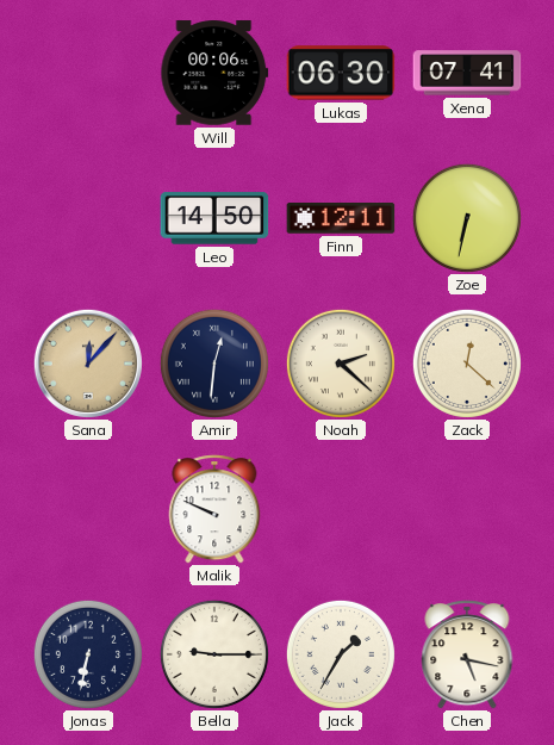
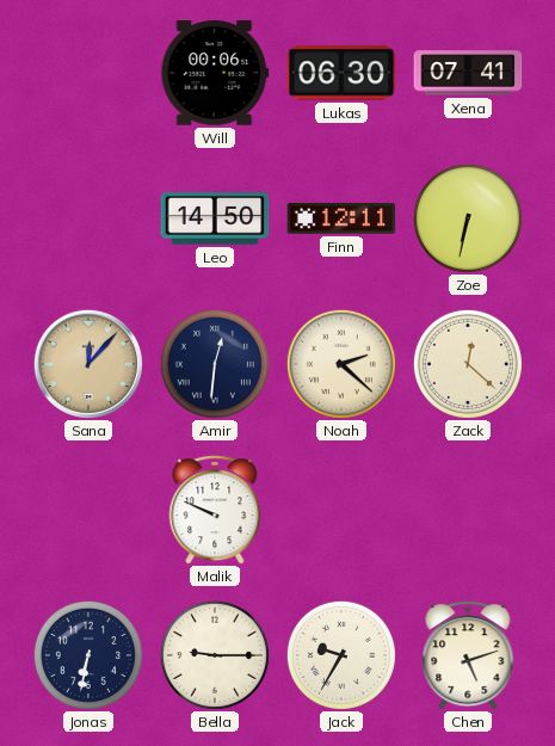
Jack: 1:35 -> 9:35 (341, 655)
Chen: 5:17 -> 5:12 (468, 655)
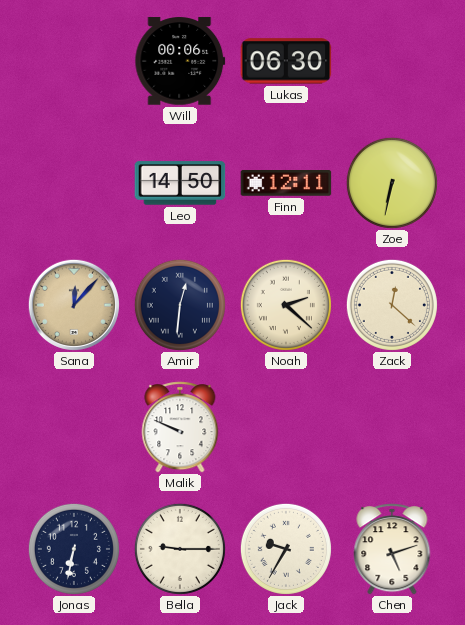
Xena: 07:41 -> none (468, 73)
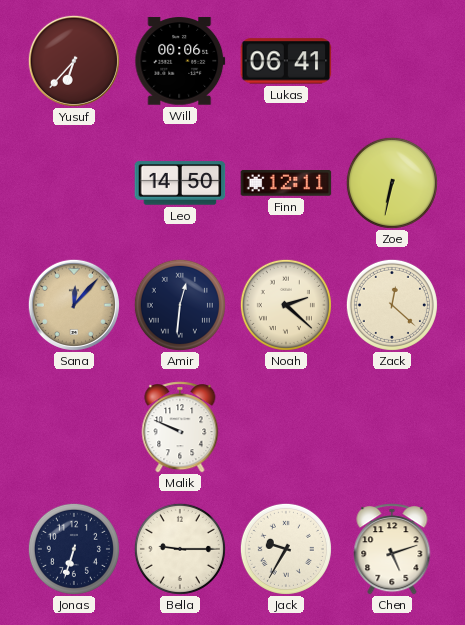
Yusuf: none -> 6:37 (74, 61)
Lukas: 06:30 -> 06:41 (286, 61)
Jonas: 6:32 -> 6:33 (74, 549)
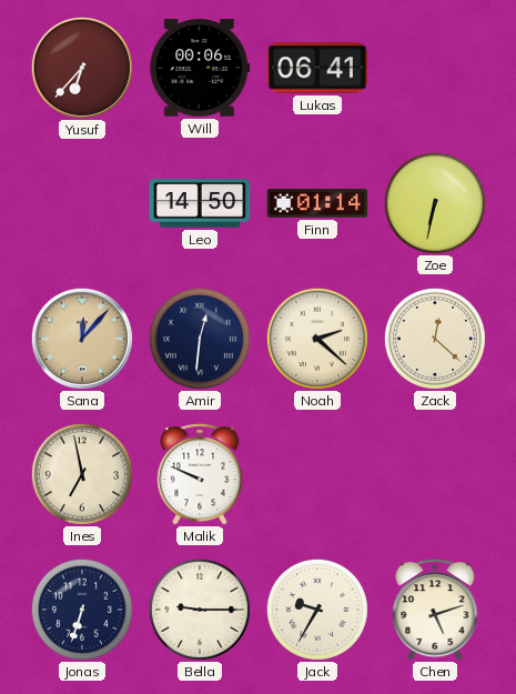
Finn: 12:11 -> 01:14 (317, 203)
Ines: none -> 6:58 (82, 474)
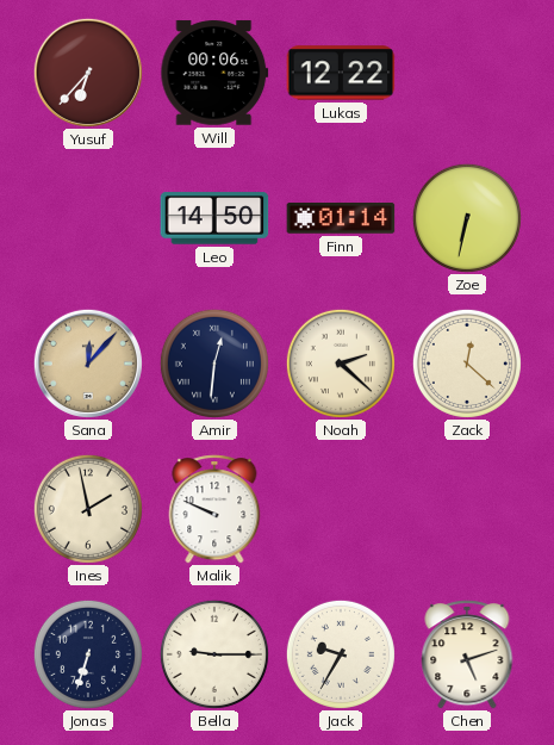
Lukas: 06:41 -> 12:22 (341, 73)
Ines: 6:58 -> 1:58 (88, 509)
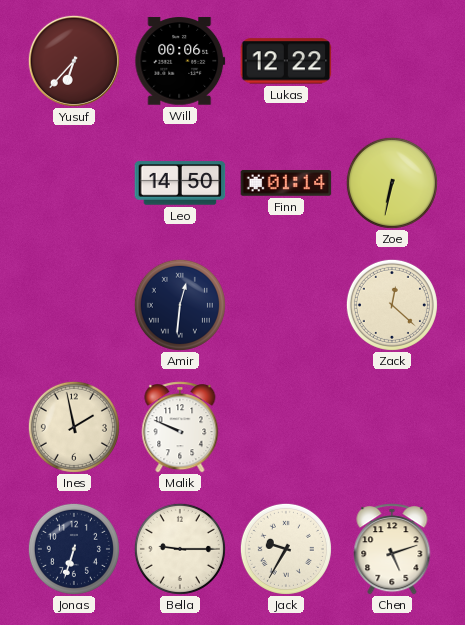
Sana: 12:07 -> none (88, 364)
Noah: 2:22 -> none (341, 364)
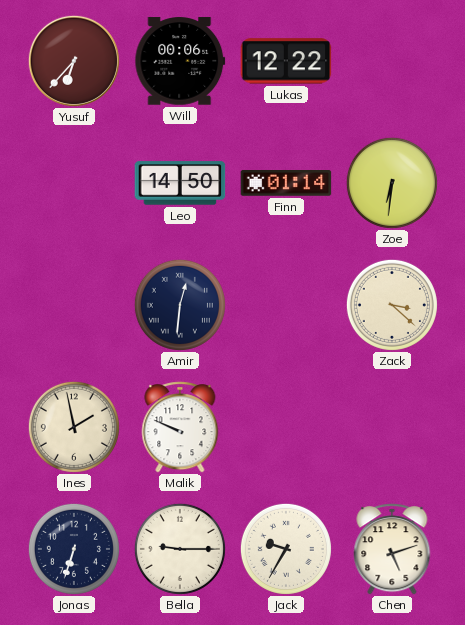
Zoe: 6:32 -> 6:31 (392, 183)
Zack: 12:22 -> 3:22 (392, 305)
